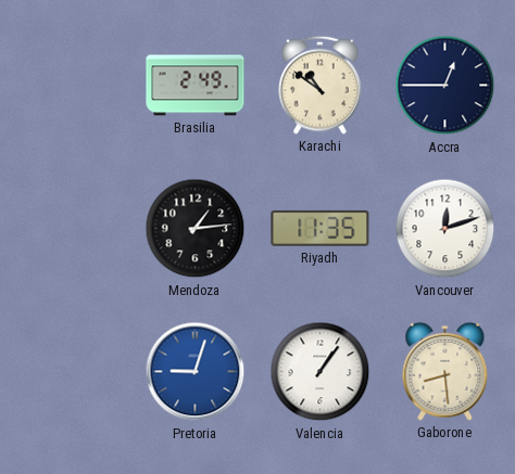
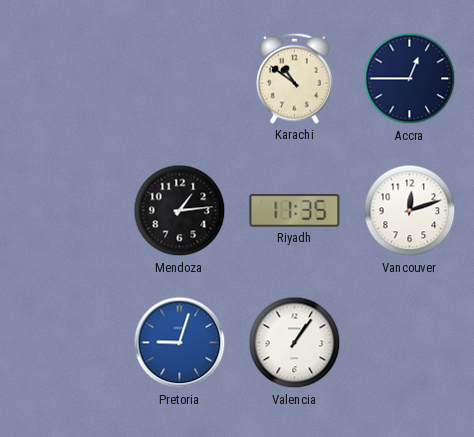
Brasilia: 2:49 -> none (196, 86)
Gaborone: 8:29 -> none (445, 371)
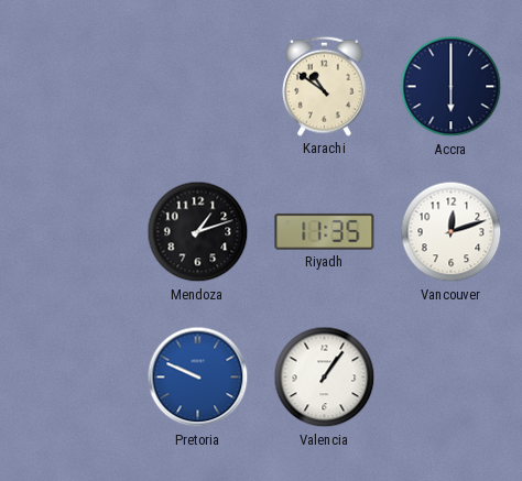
Accra: 12:45 -> 6:00 (452, 87)
Mendoza: 1:14 -> 1:12 (198, 232)
Pretoria: 9:03 -> 9:49 (198, 378)
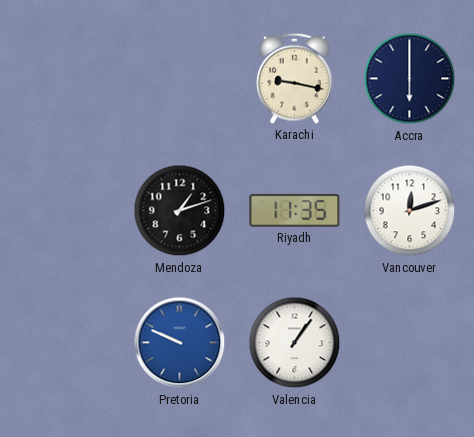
Karachi: 10:51 -> 9:17 (295, 78)
